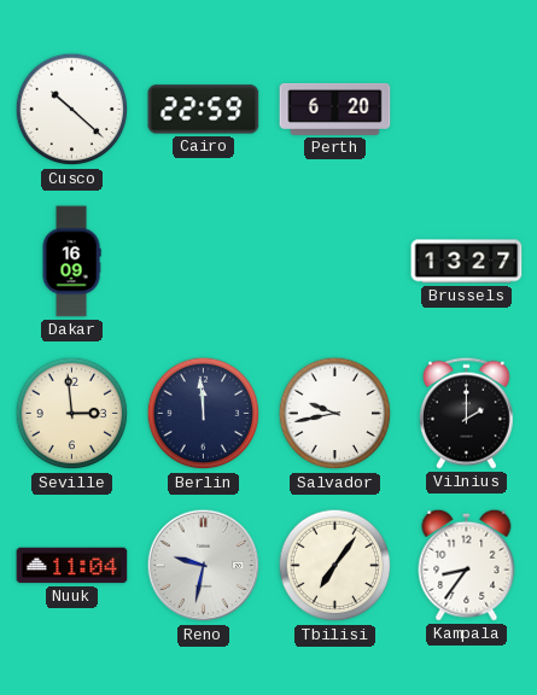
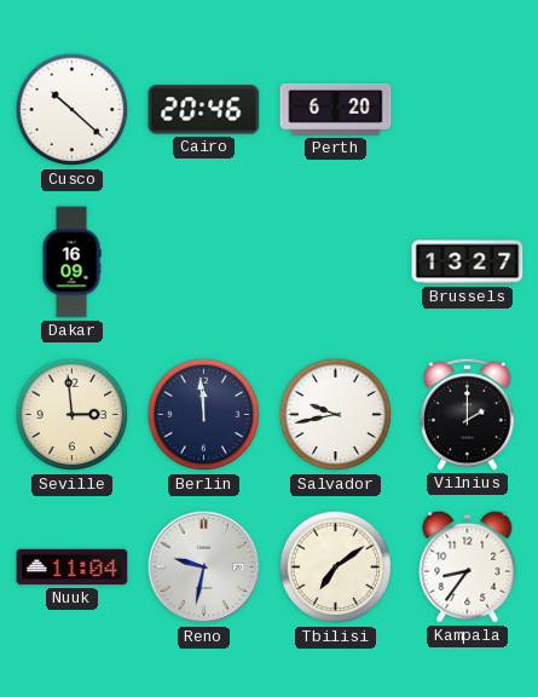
Cairo: 22:59 -> 20:46 (204, 110)
Tbilisi: 7:06 -> 7:09 (336, 568)
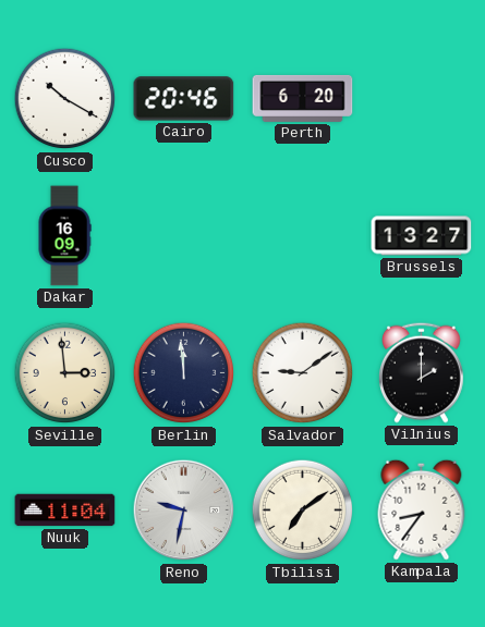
Cusco: 10:22 -> 10:20 (65, 99)
Salvador: 9:43 -> 9:09 (303, 373)
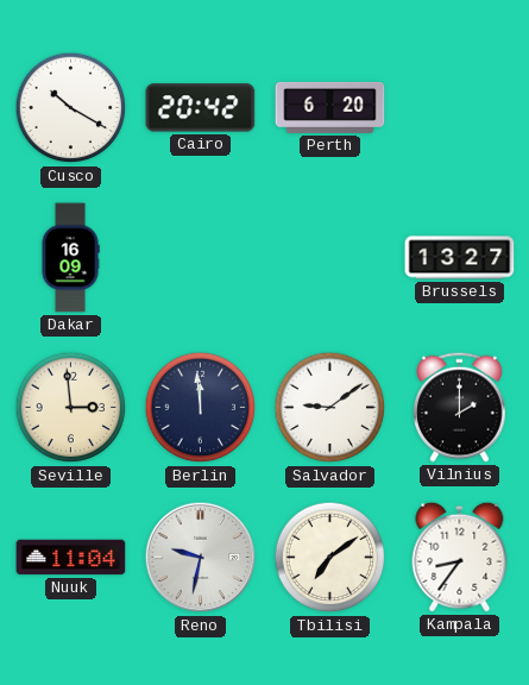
Cairo: 20:46 -> 20:42 (201, 108)
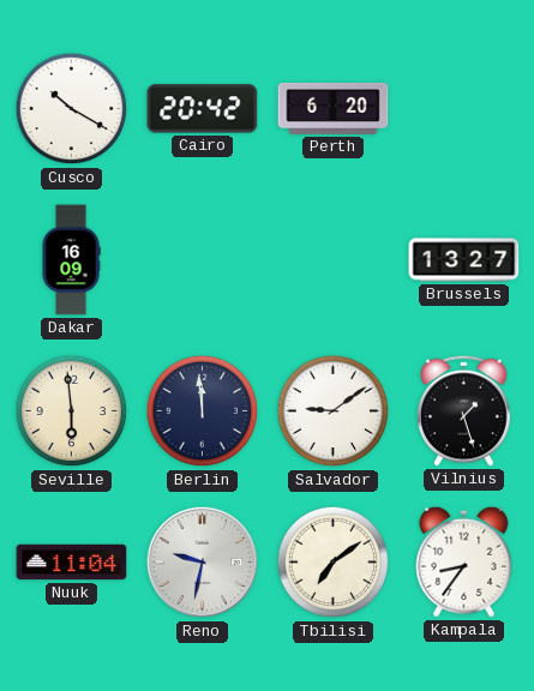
Seville: 2:59 -> 5:59 (72, 411)
Vilnius: 2:00 -> 1:27 (464, 410)
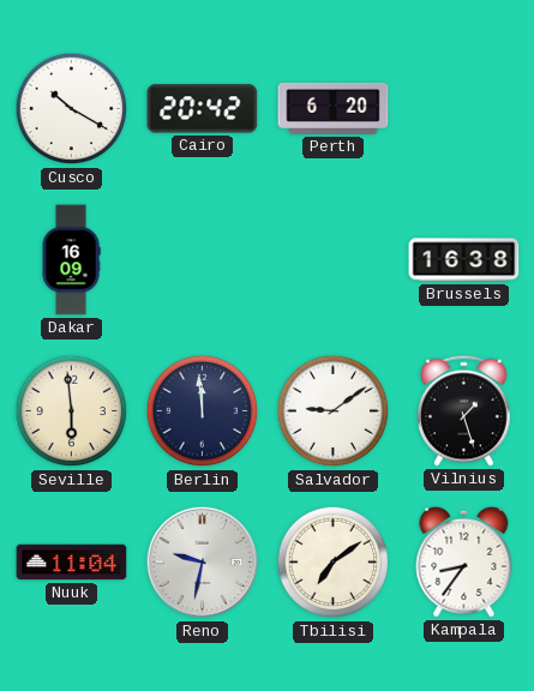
Brussels: 13:27 -> 16:38 (464, 260)
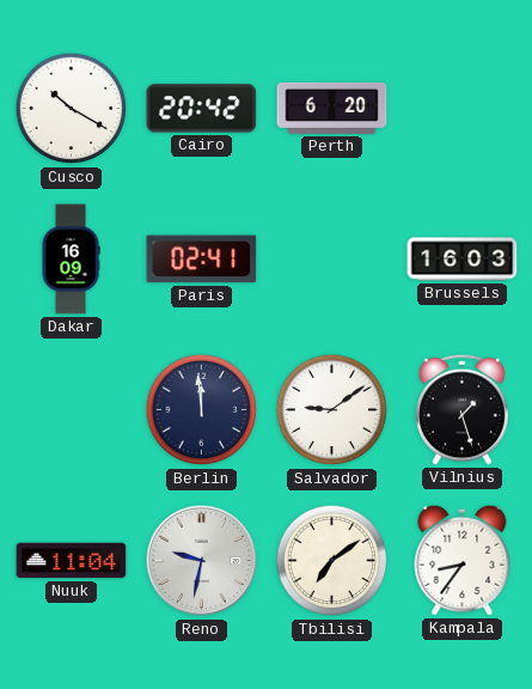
Paris: none -> 02:41 (202, 260)
Brussels: 16:38 -> 16:03 (463, 260)
Seville: 5:59 -> none (72, 411)
